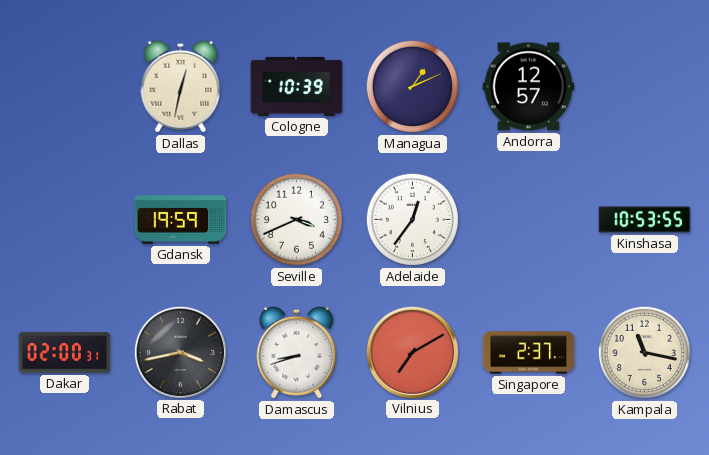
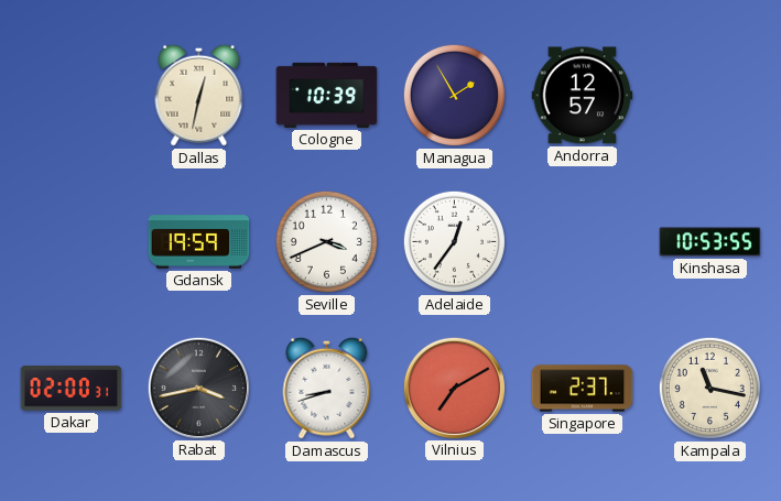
Managua: 1:11 -> 1:55 (454, 95)
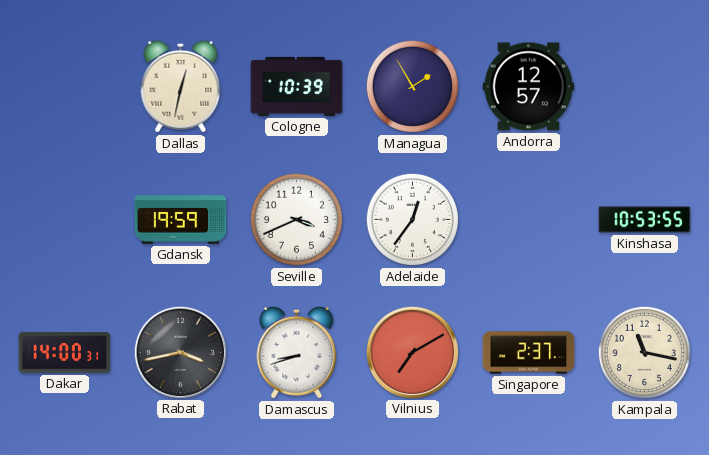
Dakar: 02:00 -> 14:00 (65, 353)
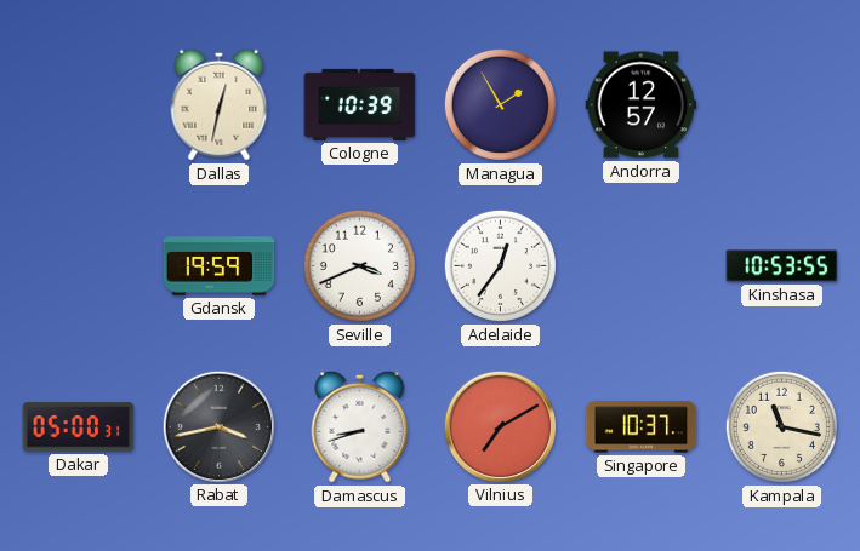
Dakar: 14:00 -> 05:00 (79, 427)
Singapore: 2:37 -> 10:37 (642, 427)
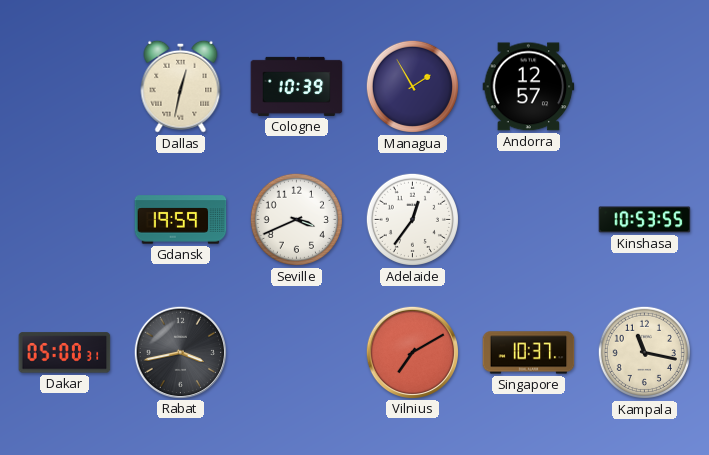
Damascus: 8:42 -> none (360, 426)
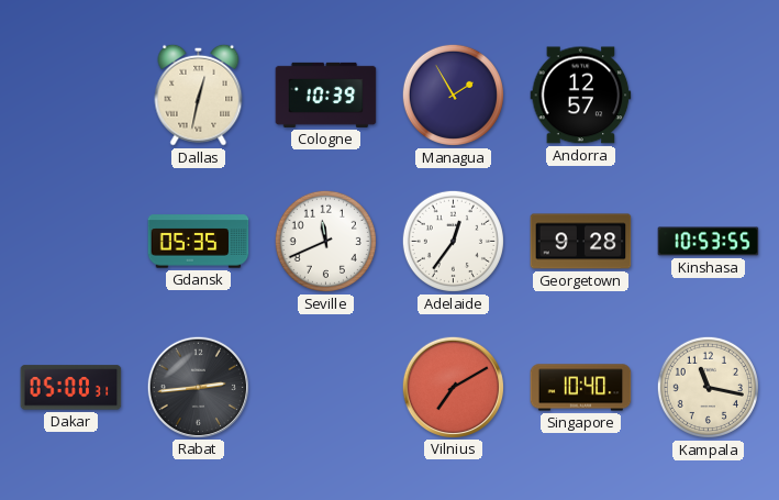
Gdansk: 19:59 -> 05:35 (199, 242)
Seville: 3:41 -> 11:41 (325, 241)
Georgetown: none -> 9:28 (581, 242)
Rabat: 3:43 -> 2:44 (198, 387)
Singapore: 10:37 -> 10:40 (581, 388)
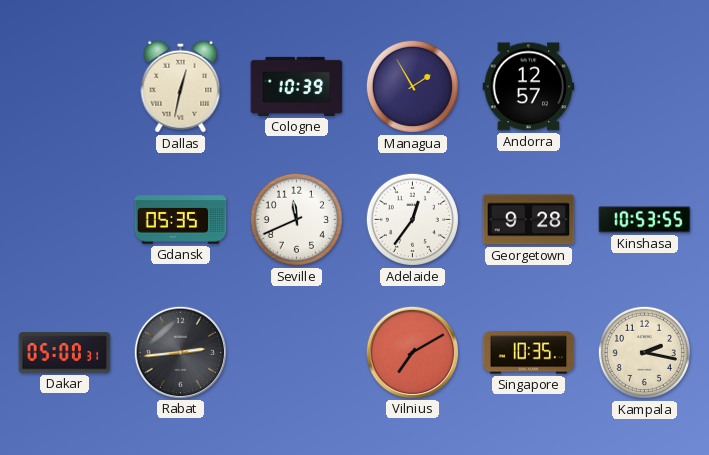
Singapore: 10:40 -> 10:35 (529, 353)
Kampala: 11:17 -> 2:17 (644, 352)
